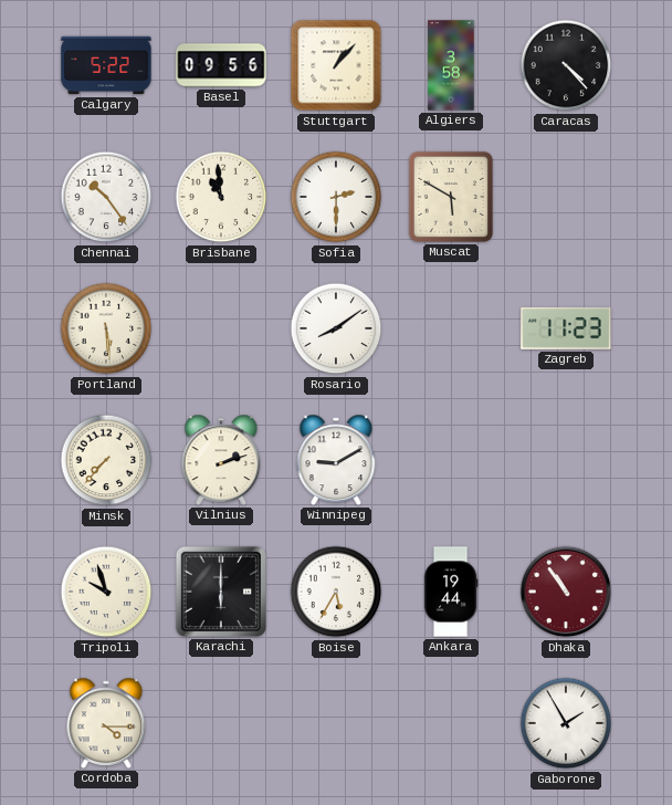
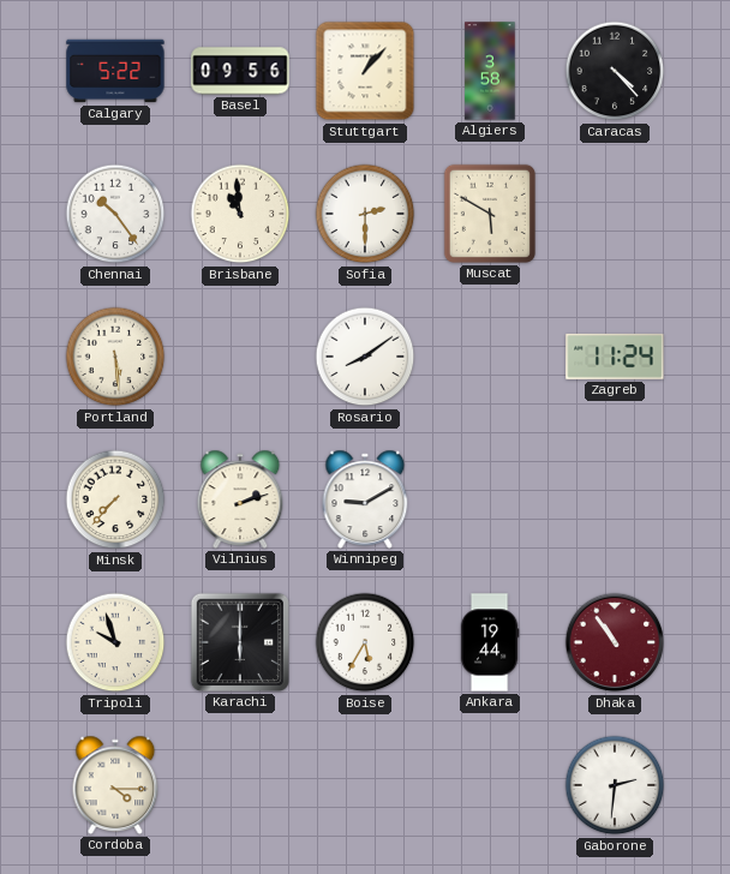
Zagreb: 11:23 -> 11:24 (615, 357)
Gaborone: 1:55 -> 2:31 (615, 785)
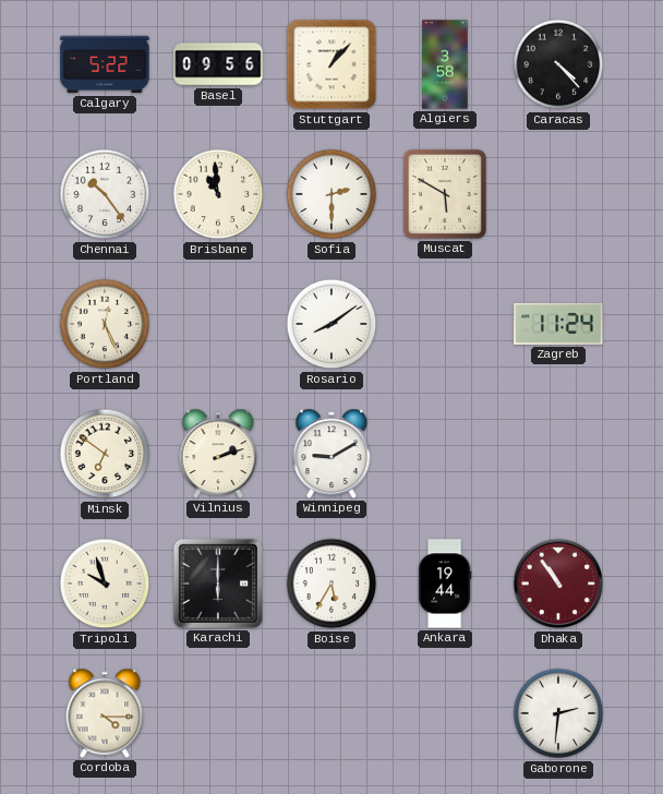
Portland: 5:29 -> 12:26 (105, 324)
Minsk: 7:37 -> 6:51 (105, 454)
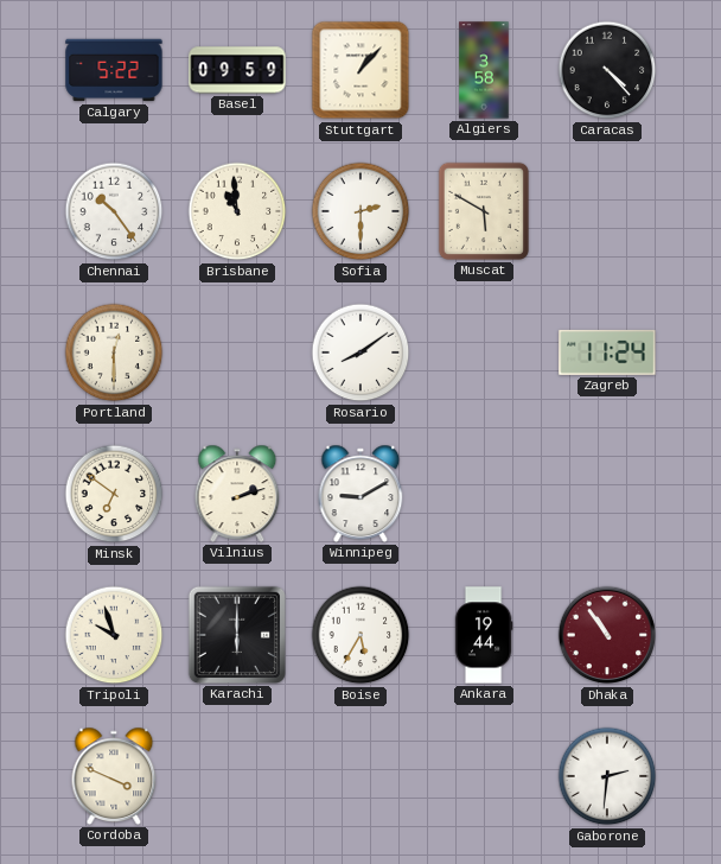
Basel: 09:56 -> 09:59 (237, 70)
Portland: 12:26 -> 12:30 (114, 352)
Cordoba: 4:15 -> 3:49 (114, 776)
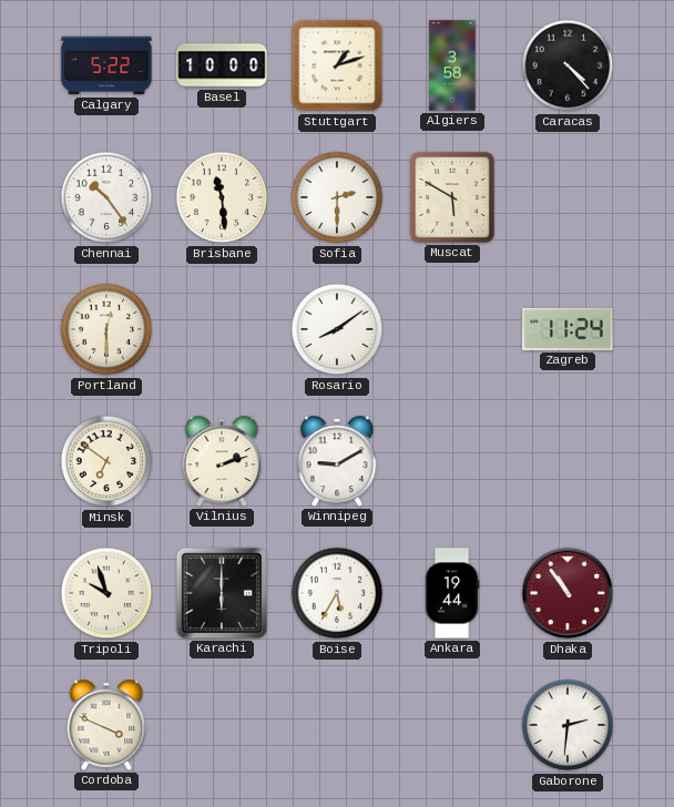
Basel: 09:59 -> 10:00 (222, 65)
Stuttgart: 1:07 -> 1:12 (337, 65)
Brisbane: 10:59 -> 11:29 (222, 197)
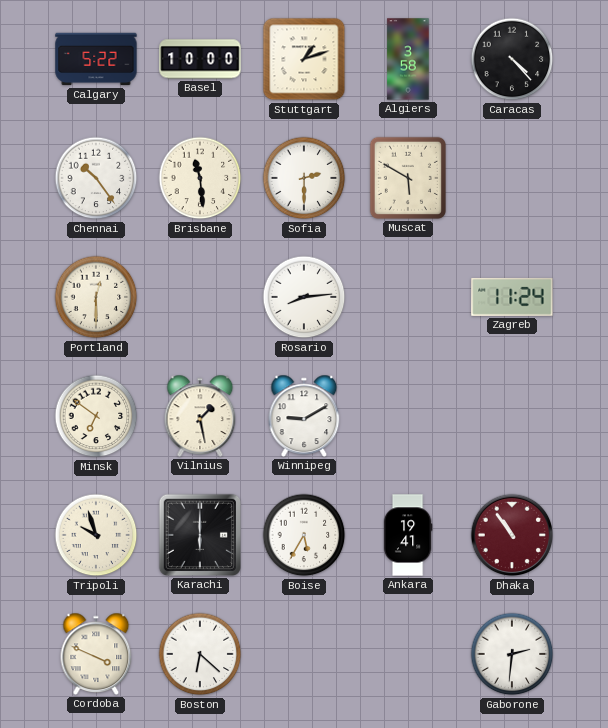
Rosario: 8:09 -> 8:14 (304, 297)
Vilnius: 2:12 -> 1:28 (200, 416)
Ankara: 19:44 -> 19:41 (408, 535)
Boston: none -> 6:22 (200, 654)
